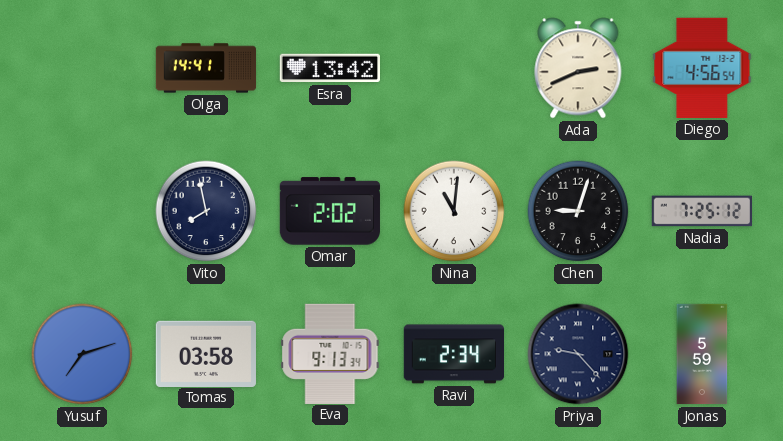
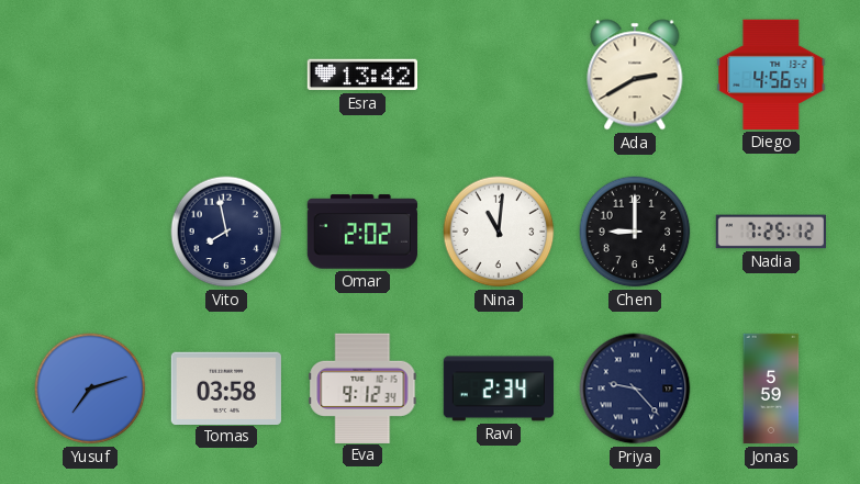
Olga: 14:41 -> none (206, 68)
Ada: 2:41 -> 2:40 (635, 75)
Chen: 9:03 -> 9:00 (635, 232)
Eva: 9:13 -> 9:12 (362, 387)
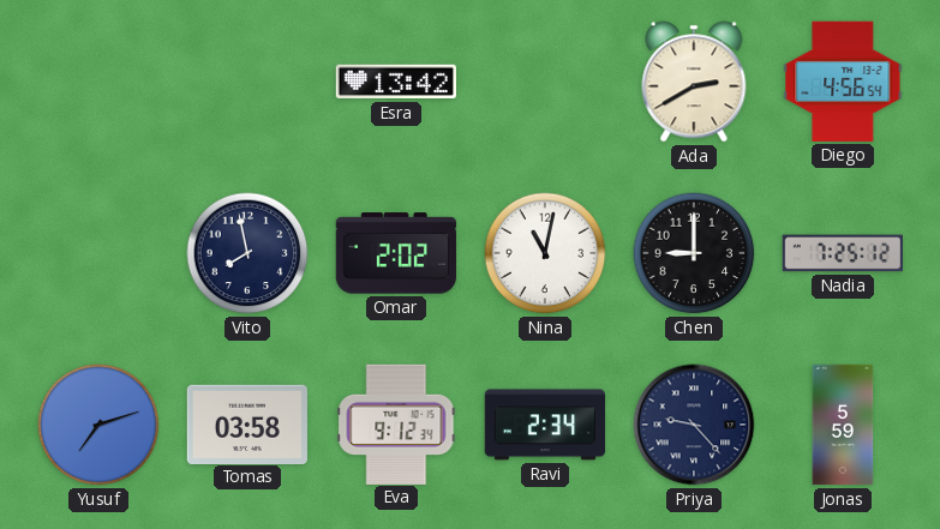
Nina: 11:01 -> 11:02 (545, 253)
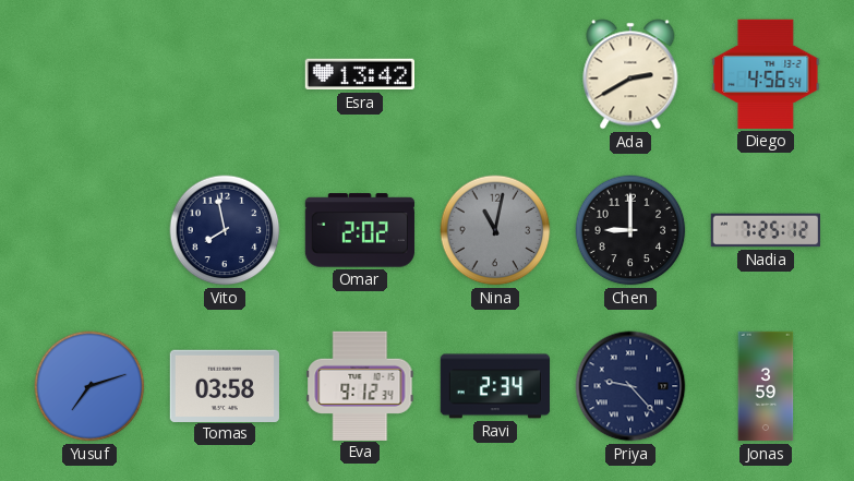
Nina dial: white -> grey (495, 230)
Jonas: 5:59 -> 3:59 (766, 386)
